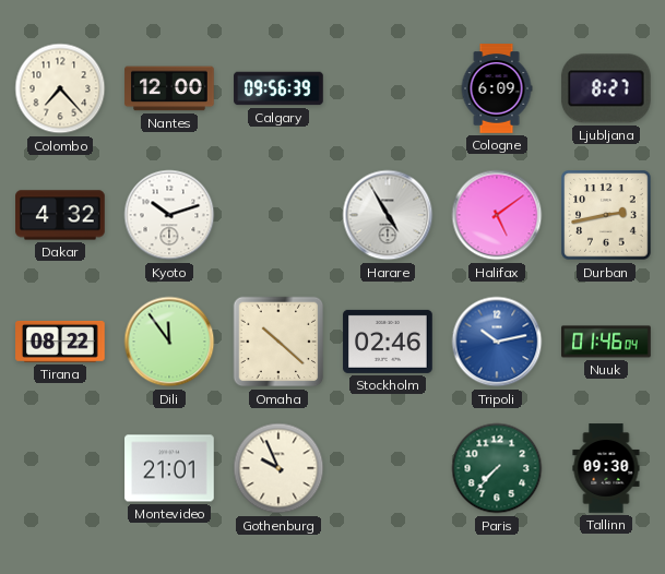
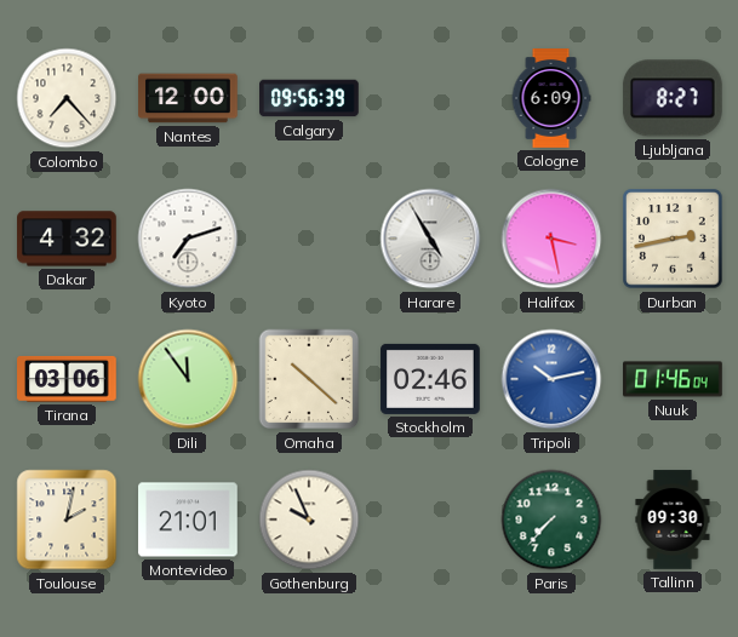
Kyoto: 10:12 -> 7:12 (188, 239)
Halifax: 5:09 -> 3:28 (551, 239)
Tirana: 08:22 -> 03:06 (67, 379)
Toulouse: none -> 2:02 (67, 520)
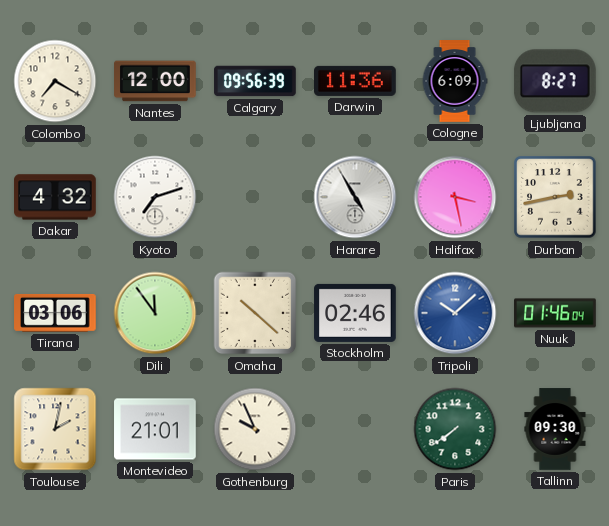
Colombo: 7:23 -> 7:20 (55, 81)
Darwin: none -> 11:36 (356, 81)
Tripoli: 10:13 -> 10:08 (455, 313)
Paris: 7:37 -> 7:39 (455, 429)
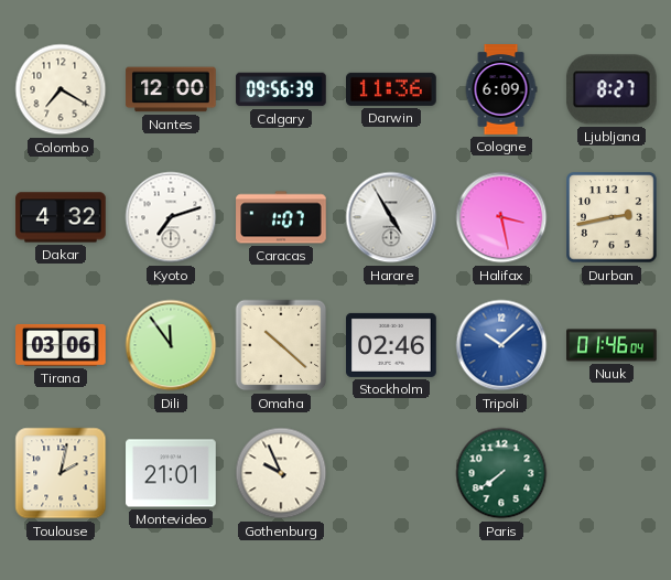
Caracas: none -> 1:07 (281, 217)
Tallinn: 09:30 -> none (555, 429)
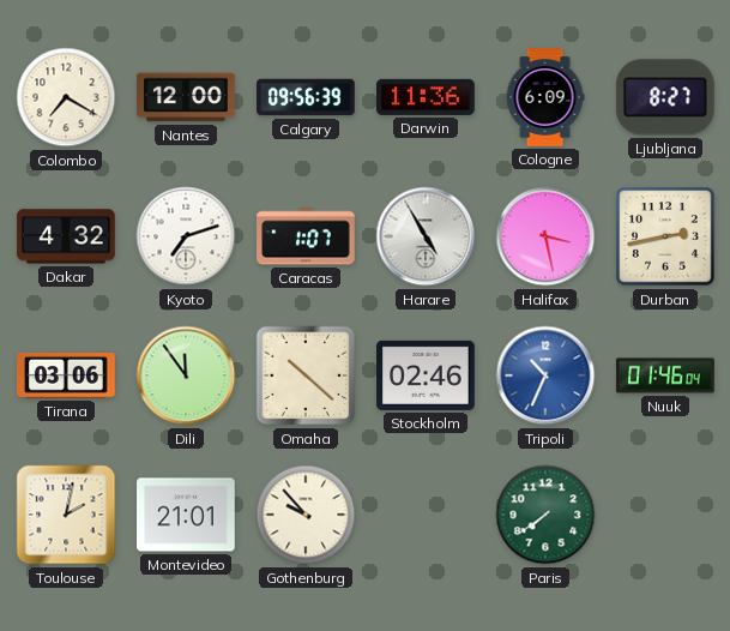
Tripoli: 10:08 -> 10:34 (545, 375)
Gothenburg: 9:56 -> 9:53 (306, 515)
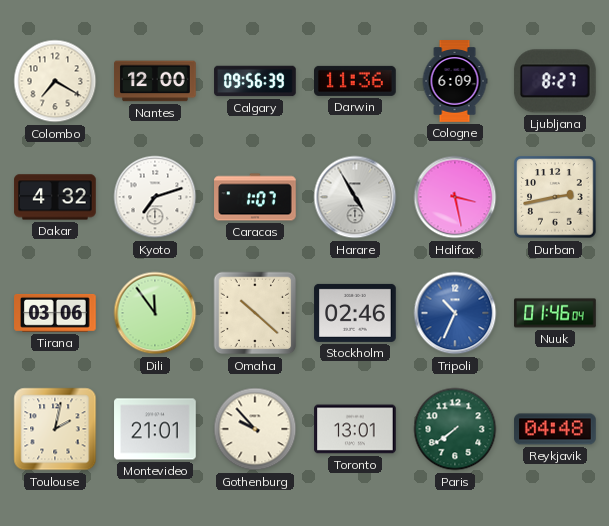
Toronto: none -> 13:01 (355, 429)
Reykjavik: none -> 04:48 (555, 429)
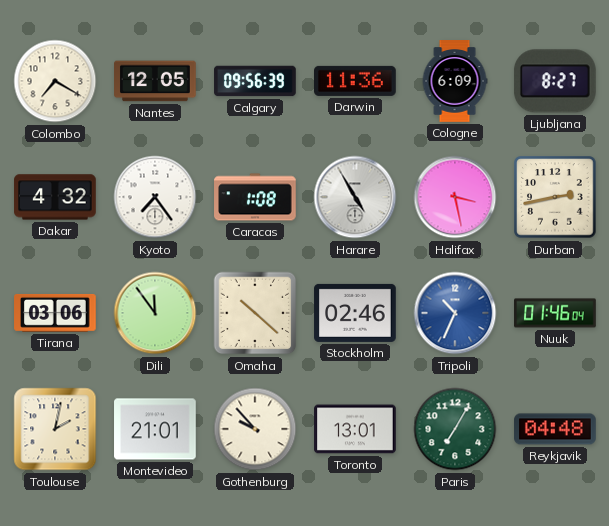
Nantes: 12:00 -> 12:05 (155, 81)
Kyoto: 7:12 -> 7:24 (155, 197)
Caracas: 1:07 -> 1:08 (255, 197)
Paris: 7:39 -> 7:05 (455, 429)
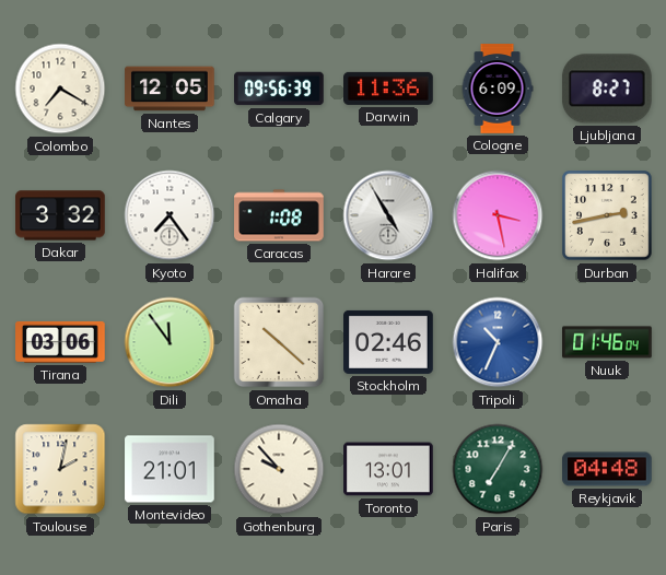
Dakar: 4:32 -> 3:32 (60, 215)
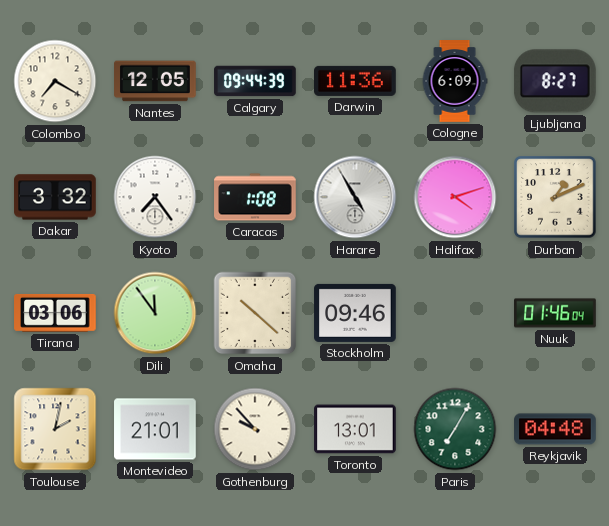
Calgary: 09:56 -> 09:44 (255, 81)
Halifax: 3:28 -> 4:12 (455, 197)
Durban: 2:43 -> 1:11 (555, 197)
Stockholm: 02:46 -> 09:46 (355, 313)
Tripoli: 10:34 -> none (498, 342)
